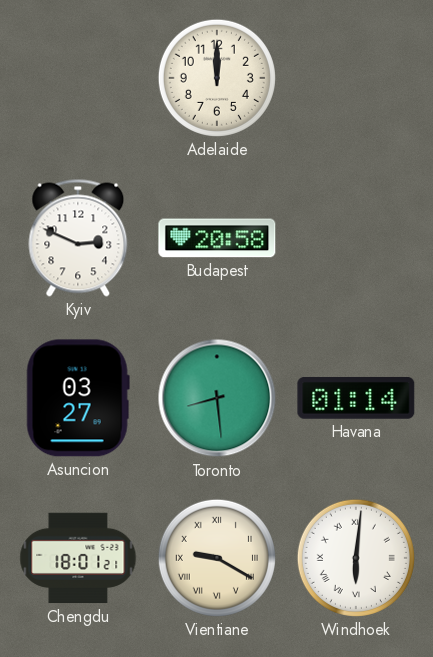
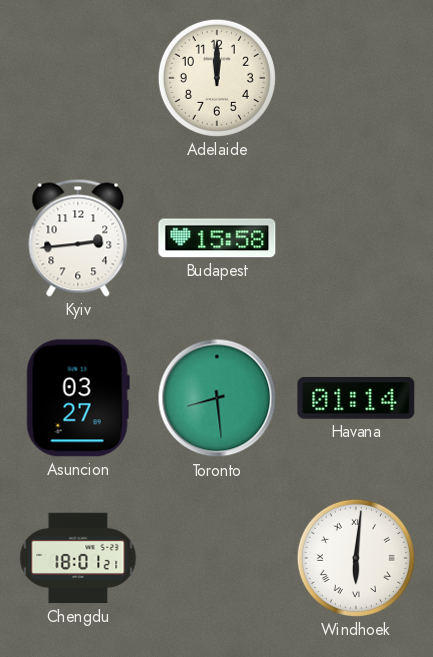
Kyiv: 2:49 -> 2:44 (78, 238)
Budapest: 20:58 -> 15:58 (217, 238)
Vientiane: 9:20 -> none (217, 558)
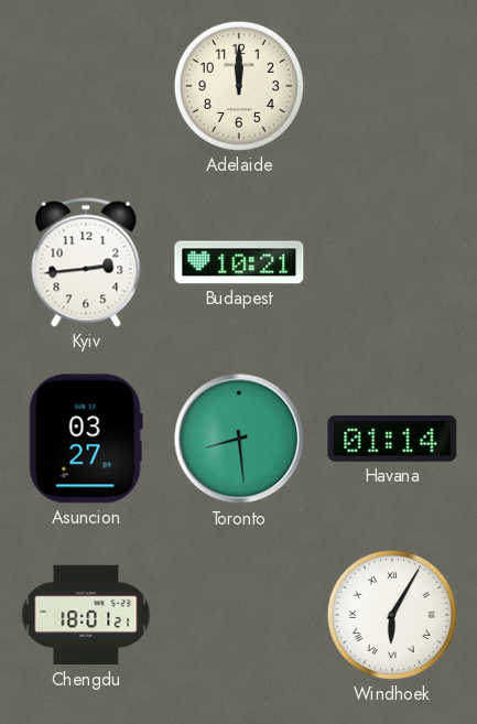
Budapest: 15:58 -> 10:21 (239, 262)
Windhoek: 6:01 -> 6:05 (392, 615)
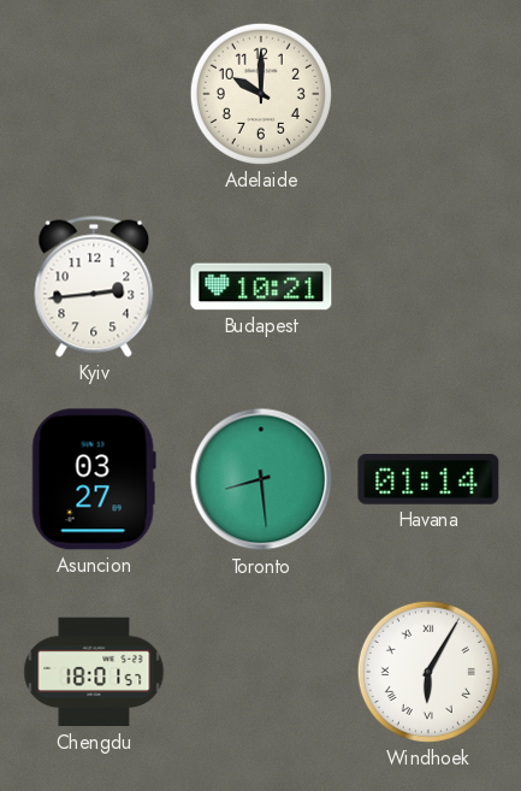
Adelaide: 12:00 -> 10:00 (261, 94)
Chengdu: 18:01:21 -> 18:01:57 (94, 672)
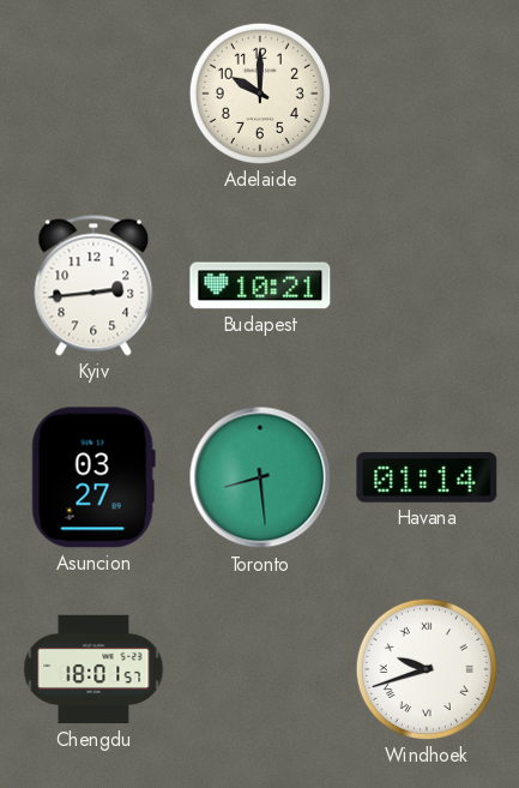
Windhoek: 6:05 -> 9:42 (427, 669)
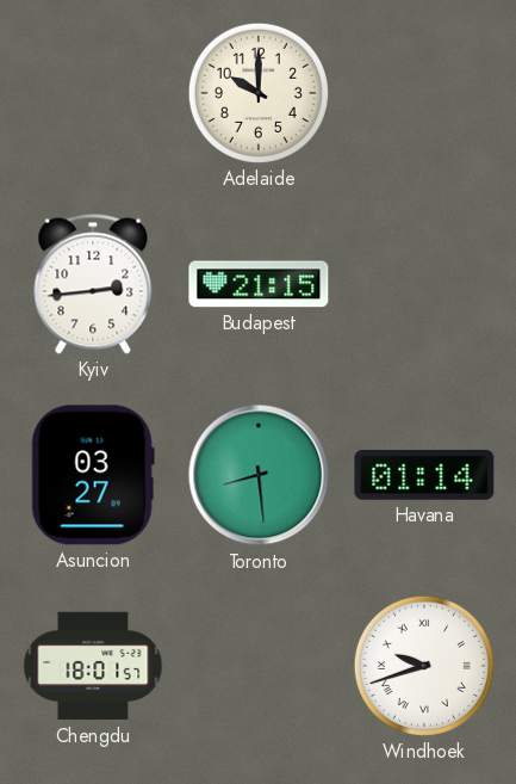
Budapest: 10:21 -> 21:15 (259, 284)
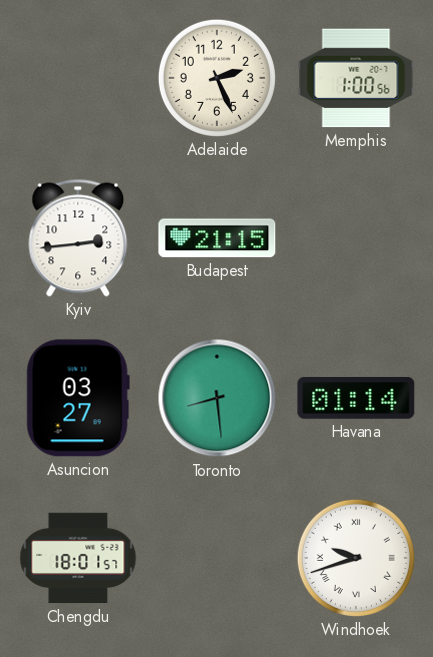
Adelaide: 10:00 -> 2:26 (217, 78)
Memphis: none -> 1:00 (356, 78)
